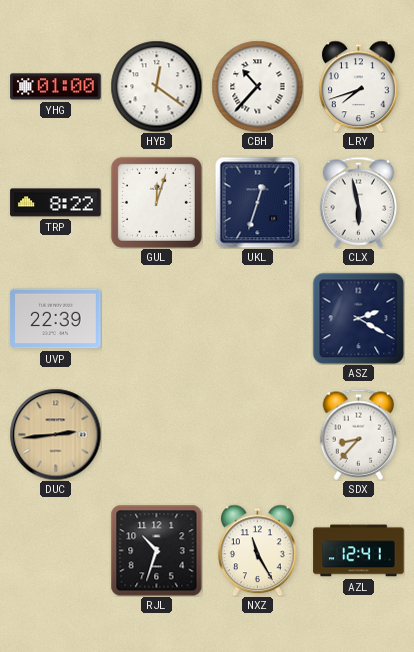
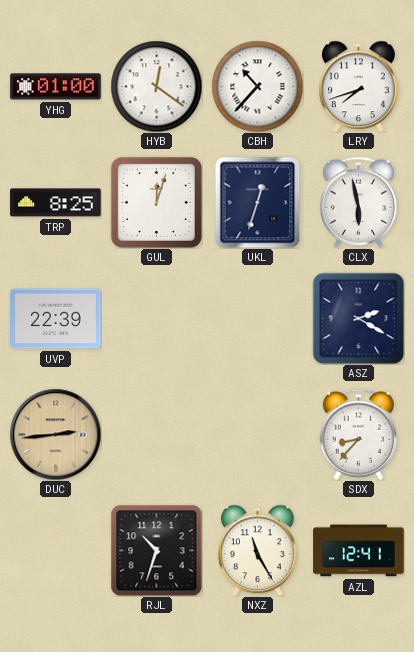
TRP: 8:22 -> 8:25 (56, 203)
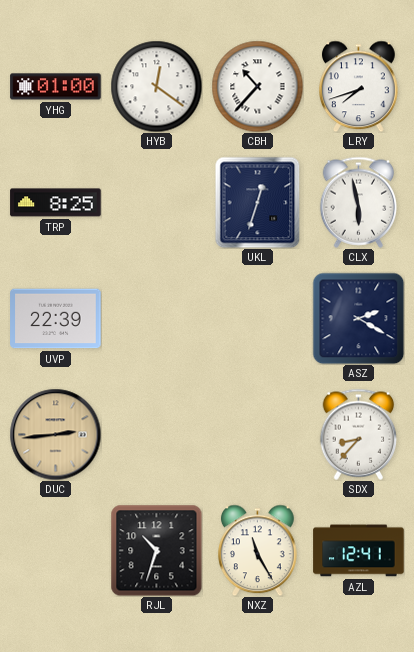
GUL: 12:03 -> none (156, 202)
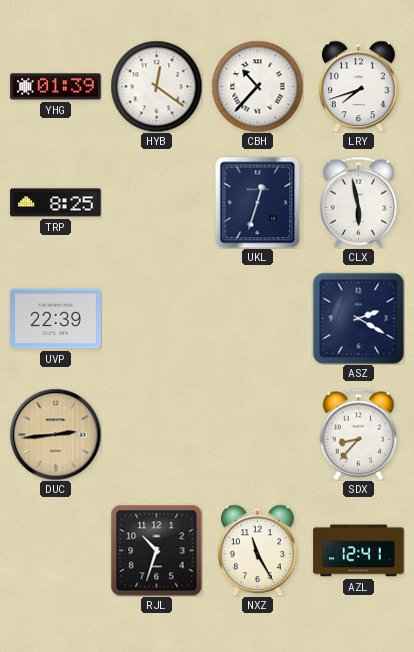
YHG: 01:00 -> 01:39 (56, 87)
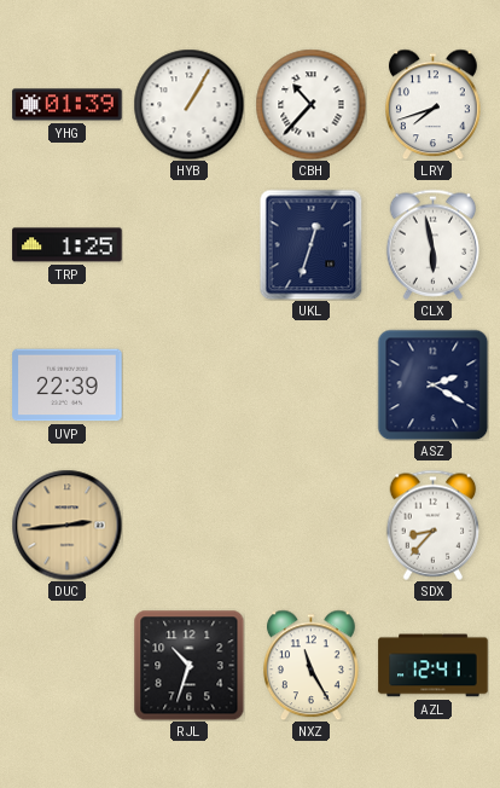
HYB: 12:21 -> 1:05 (188, 104)
TRP: 8:25 -> 1:25 (68, 245)
